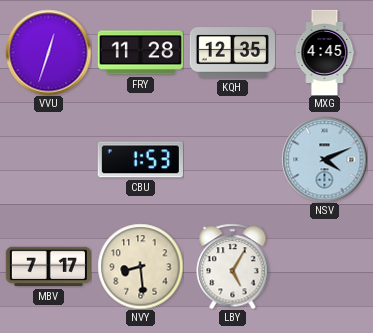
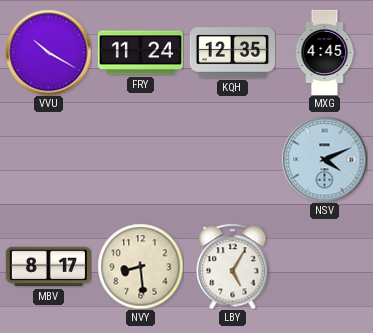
VVU: 12:33 -> 10:20 (48, 52)
FRY: 11:28 -> 11:24 (140, 53)
CBU: 1:53 -> none (140, 160)
MBV: 7:17 -> 8:17 (48, 267)
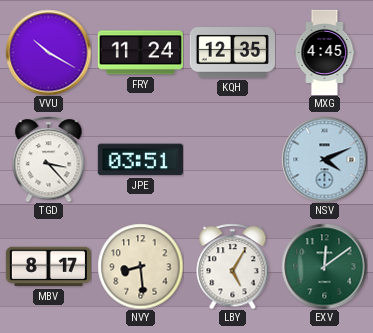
TGD: none -> 3:23 (49, 159)
JPE: none -> 03:51 (140, 160)
EXV: none -> 12:09 (324, 266)
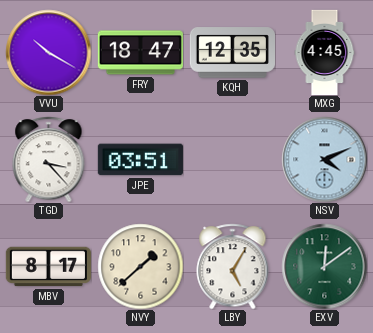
FRY: 11:24 -> 18:47 (140, 53)
NVY: 8:29 -> 1:38 (140, 266)
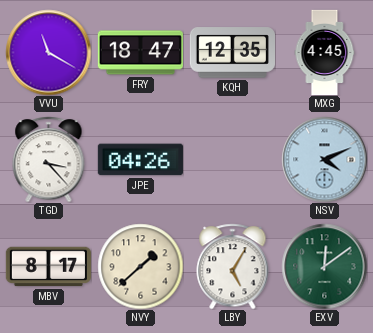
VVU: 10:20 -> 11:20 (48, 52)
JPE: 03:51 -> 04:26 (140, 160)
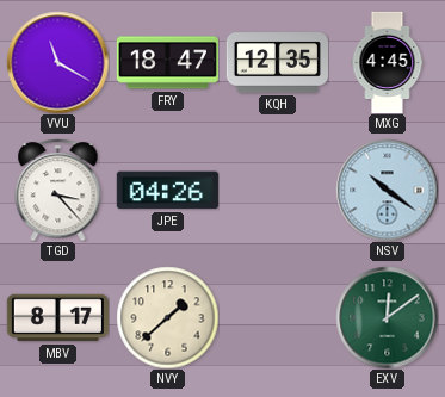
NSV: 4:11 -> 10:21 (387, 190)
LBY: 5:05 -> none (233, 266)
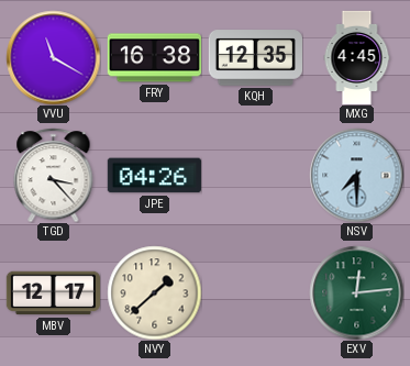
FRY: 18:47 -> 16:38 (154, 58)
NSV: 10:21 -> 7:30 (356, 175)
MBV: 8:17 -> 12:17 (53, 293)
EXV: 12:09 -> 12:14 (356, 292)
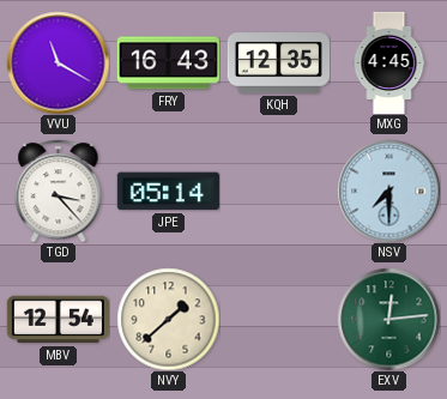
FRY: 16:38 -> 16:43 (168, 64)
JPE: 04:26 -> 05:14 (168, 192)
MBV: 12:17 -> 12:54 (58, 320)
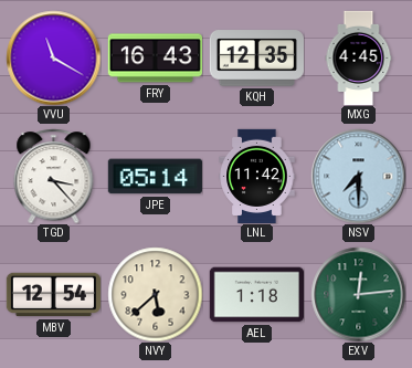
LNL: none -> 11:42 (257, 176)
NVY: 1:38 -> 5:38 (155, 294)
AEL: none -> 1:18 (256, 295)
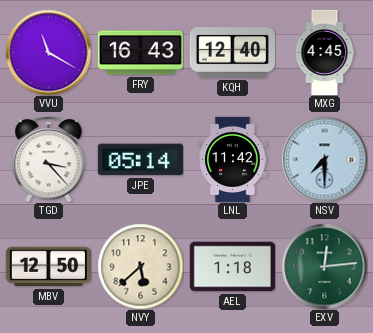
KQH: 12:35 -> 12:40 (232, 53)
MBV: 12:54 -> 12:50 (48, 267)
